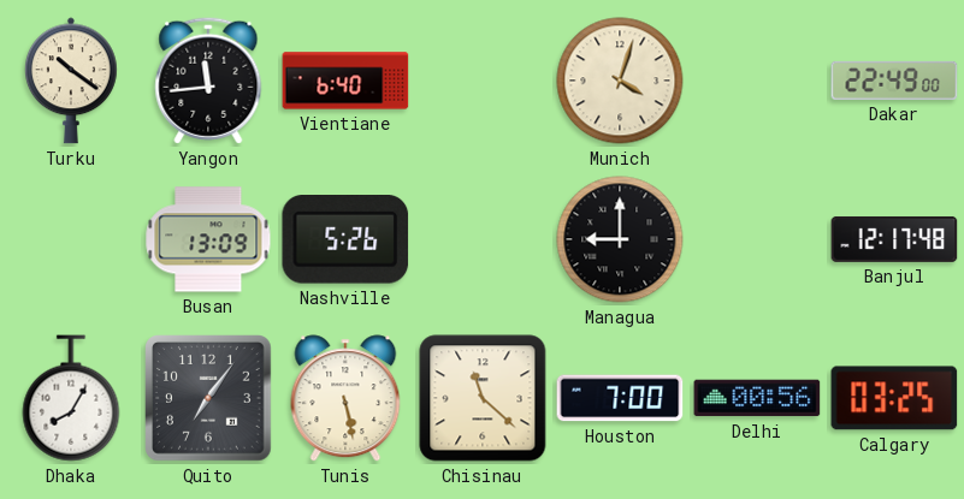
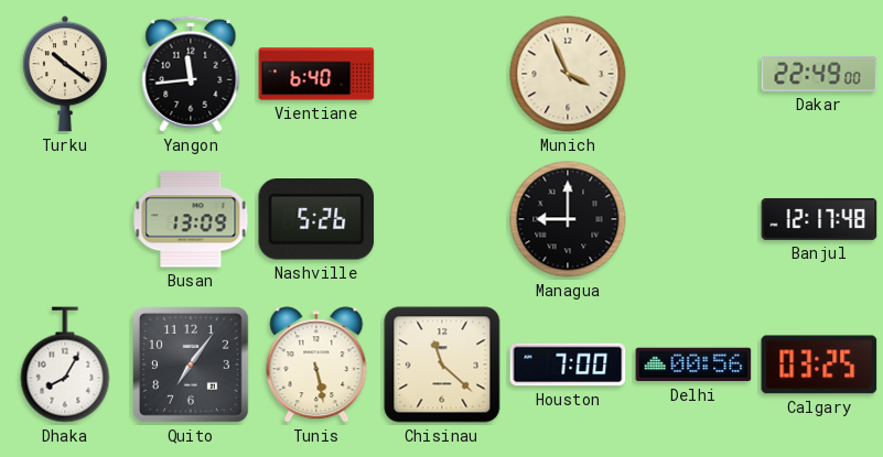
Munich: 4:03 -> 3:56 (568, 74)
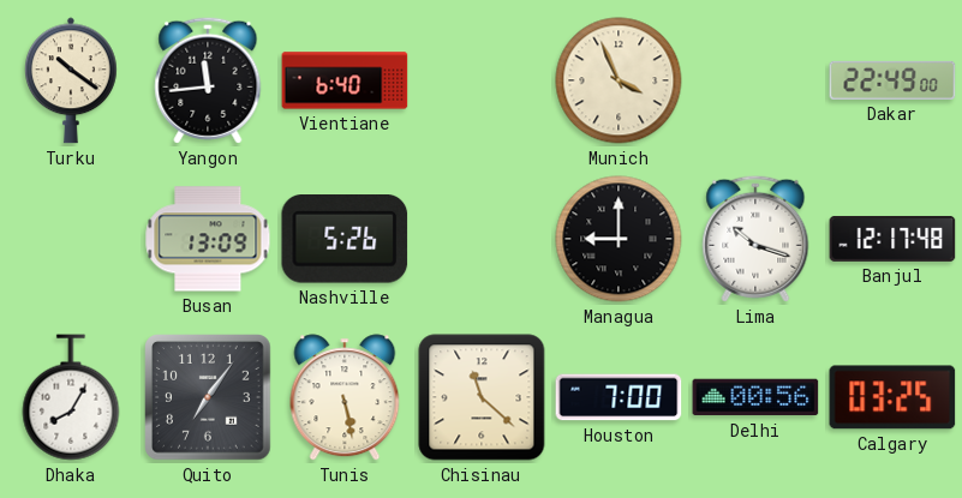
Lima: none -> 10:18 (755, 239)
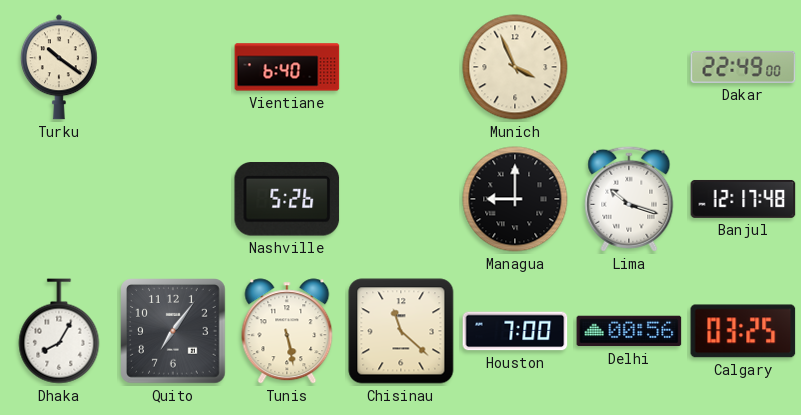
Yangon: 11:44 -> none (208, 80)
Busan: 13:09 -> none (208, 239)
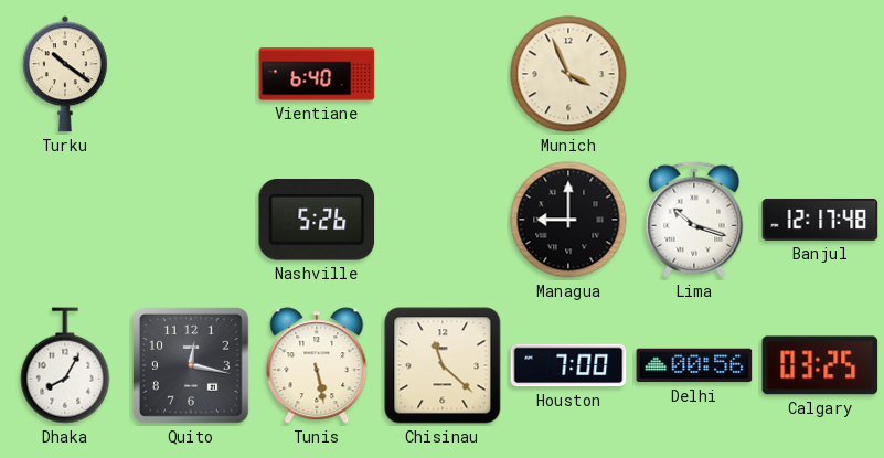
Dakar: 22:49 -> none (743, 67)
Quito: 7:06 -> 12:17 (192, 366)
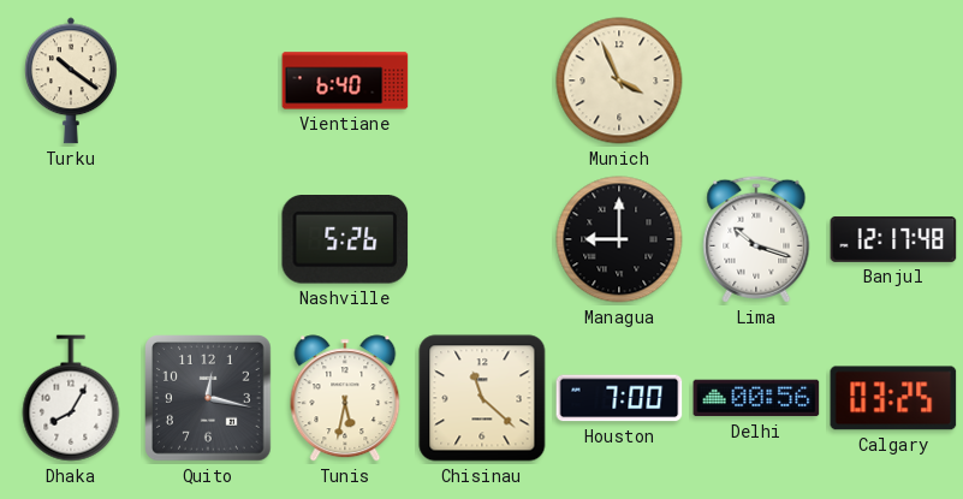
Tunis: 5:28 -> 5:32 (345, 398)
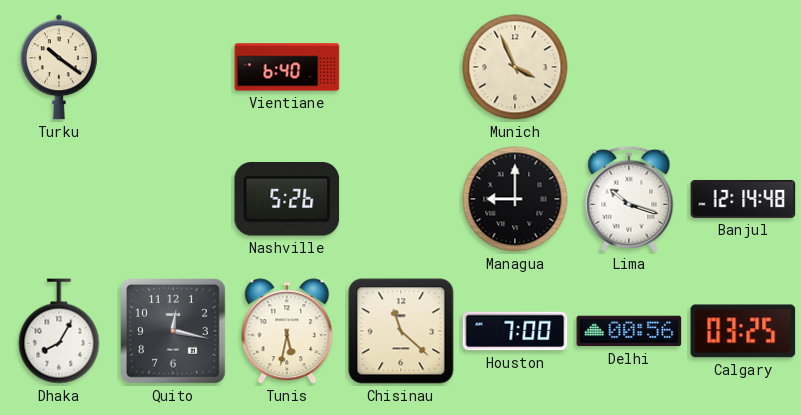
Banjul: 12:17 -> 12:14 (743, 199)
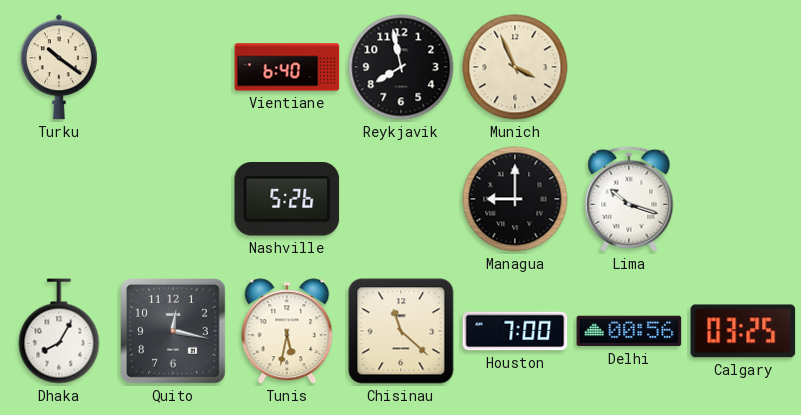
Reykjavik: none -> 7:58 (401, 67)
Banjul: 12:14 -> none (743, 199)
